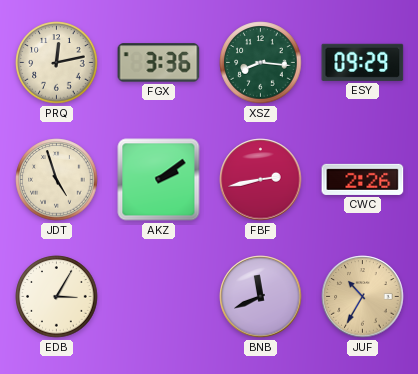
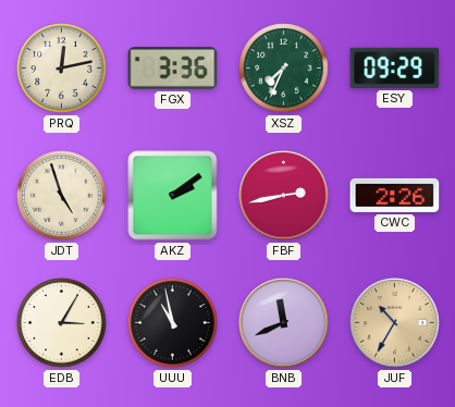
XSZ: 8:16 -> 7:34 (284, 69)
UUU: none -> 10:58 (173, 323)
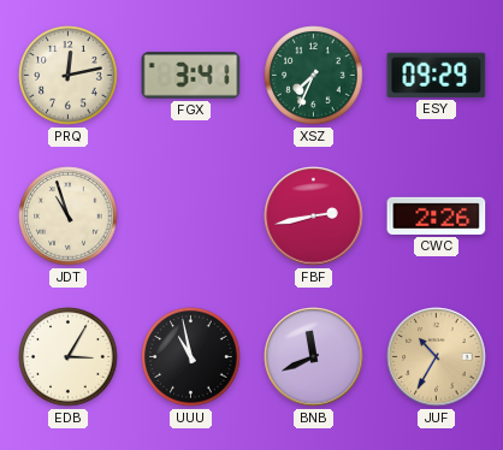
FGX: 3:36 -> 3:41 (191, 76)
JDT: 4:57 -> 10:57 (69, 217)
AKZ: 2:09 -> none (173, 196)
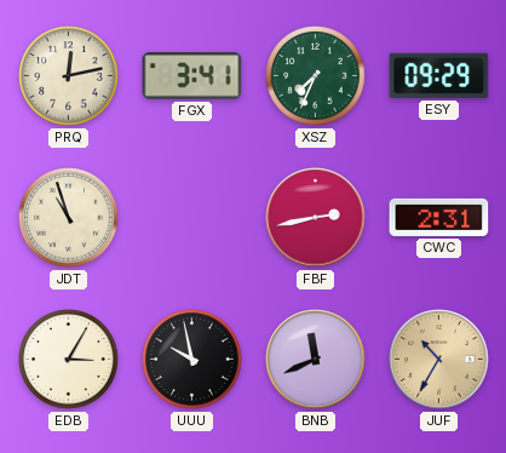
CWC: 2:26 -> 2:31 (439, 217)
UUU: 10:58 -> 9:58 (192, 360)
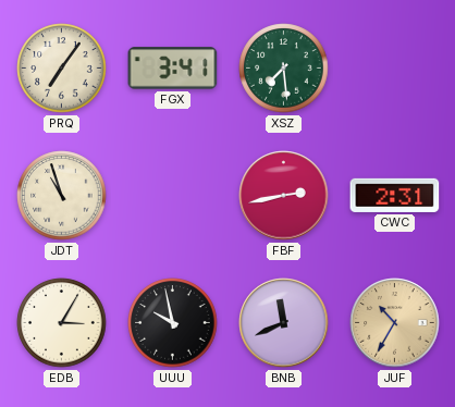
PRQ: 12:13 -> 7:06 (62, 69)
XSZ: 7:34 -> 7:29 (284, 69)
ESY: 09:29 -> none (439, 75)
